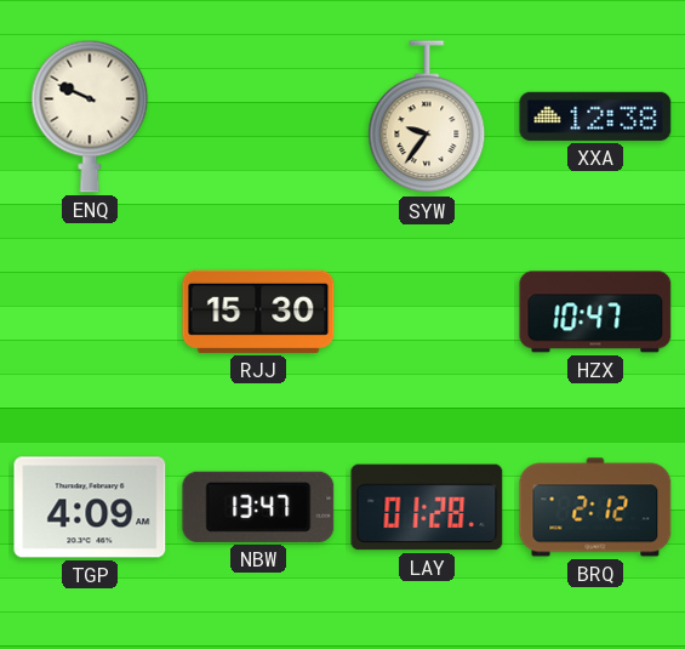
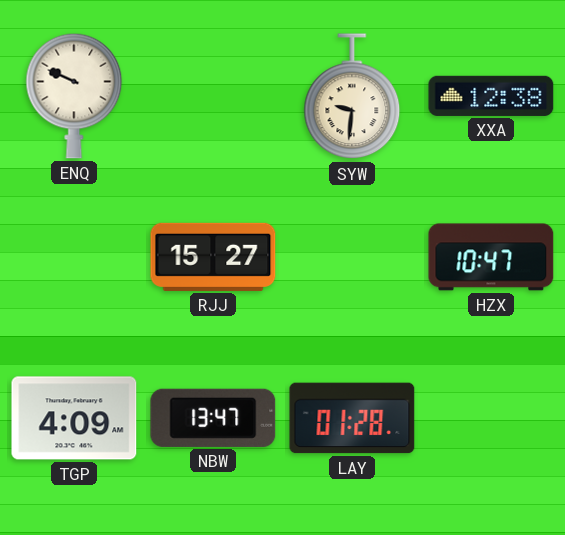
SYW: 9:36 -> 9:31 (352, 97)
RJJ: 15:30 -> 15:27 (213, 257)
BRQ: 2:12 -> none (595, 507)
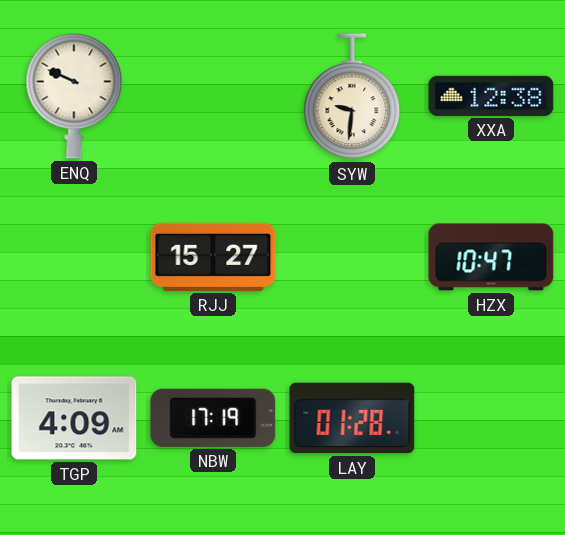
NBW: 13:47 -> 17:19 (213, 418)
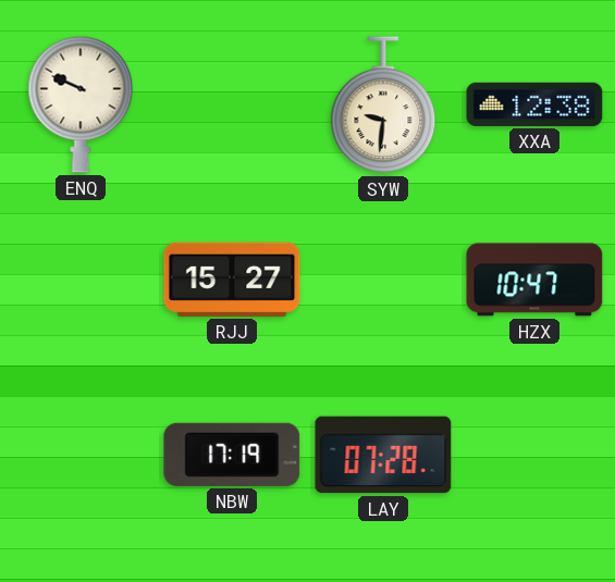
TGP: 4:09 -> none (74, 418)
LAY: 01:28 -> 07:28 (383, 455)
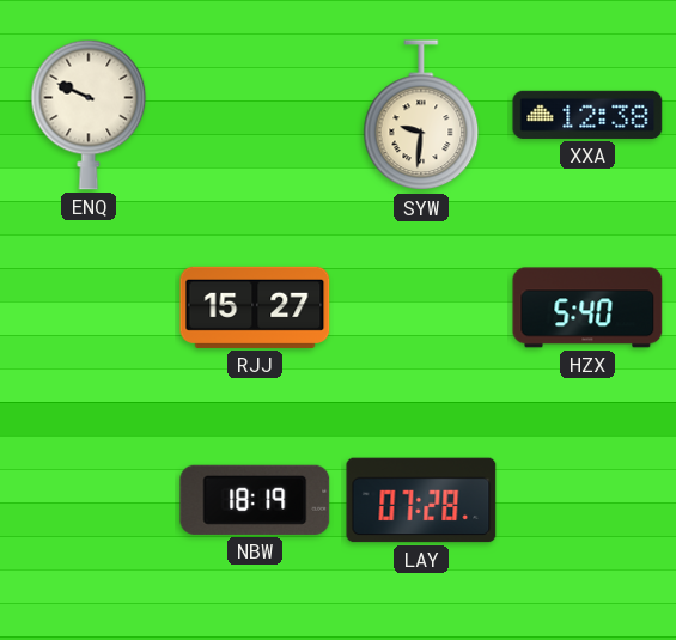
HZX: 10:47 -> 5:40 (587, 307)
NBW: 17:19 -> 18:19 (255, 500)
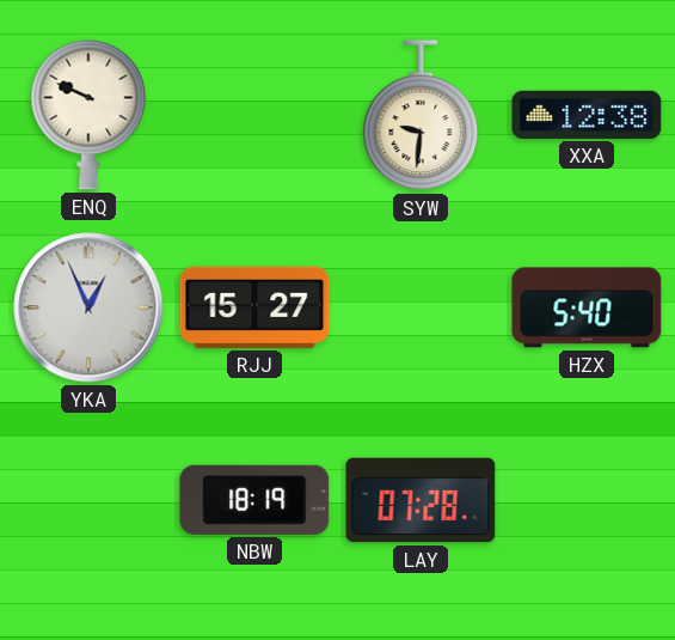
YKA: none -> 12:56 (88, 307)
